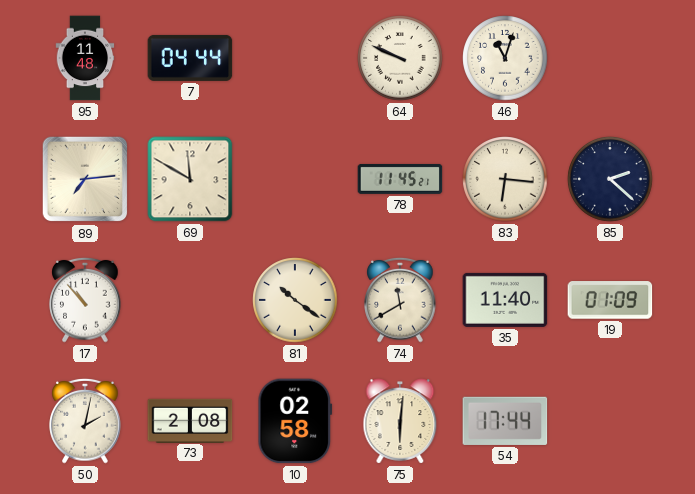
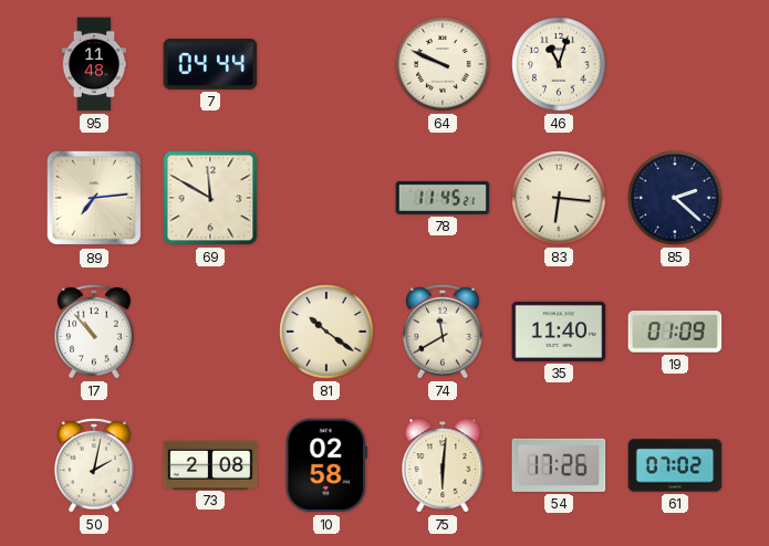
54: 17:44 -> 17:26 (559, 465)
61: none -> 07:02 (675, 465)
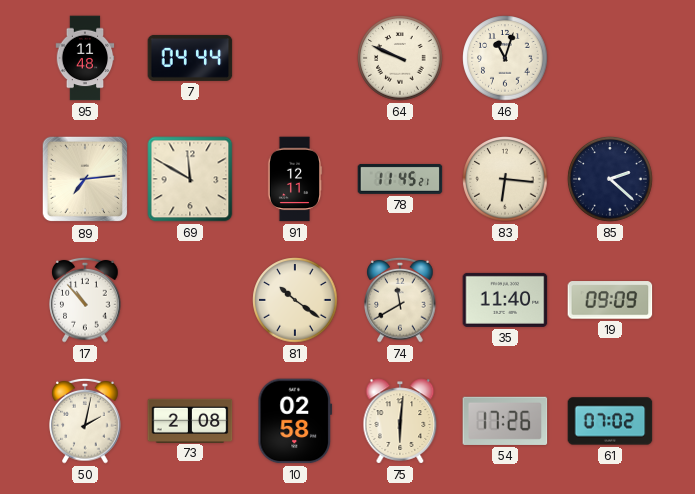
91: none -> 12:11 (295, 179)
19: 01:09 -> 09:09 (610, 300)
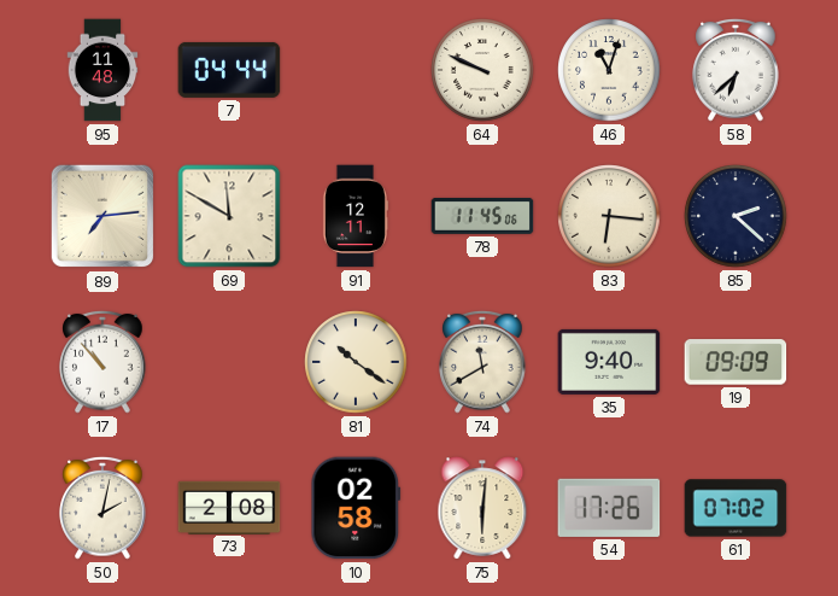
58: none -> 6:38 (736, 70)
78: 11:45:21 -> 11:45:06 (482, 216)
35: 11:40 -> 9:40 (609, 362)
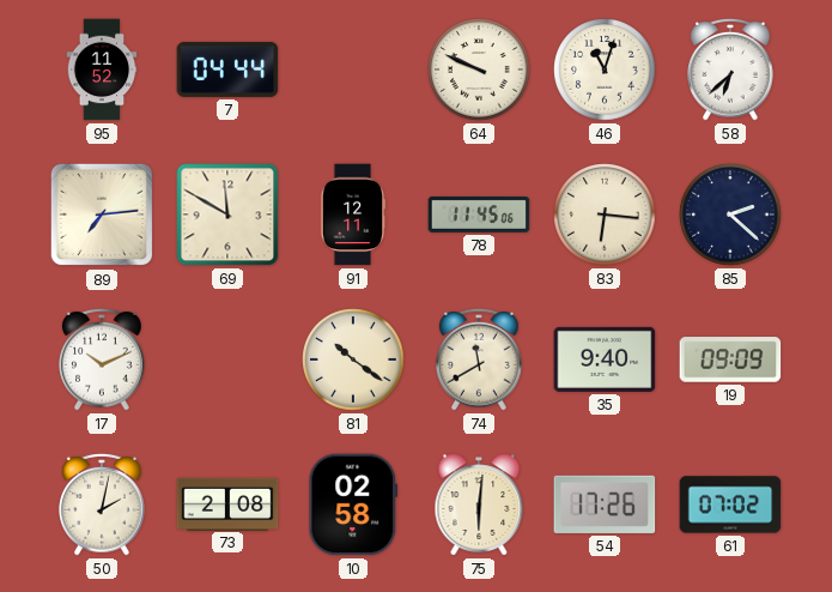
95: 11:48 -> 11:52 (102, 70)
17: 10:53 -> 10:11 (102, 360)
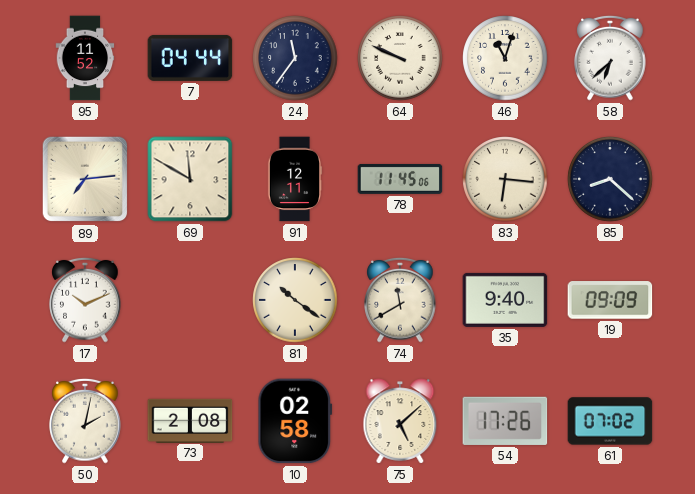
24: none -> 11:36 (295, 58)
85: 2:22 -> 8:22 (610, 179)
75: 6:01 -> 5:08 (400, 421)
